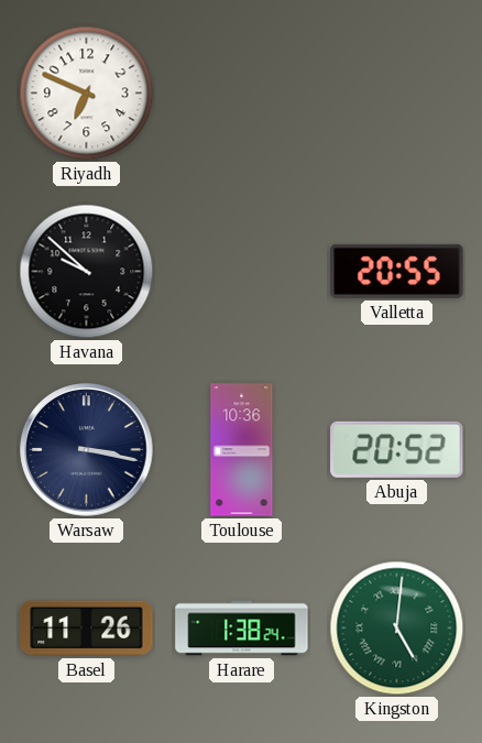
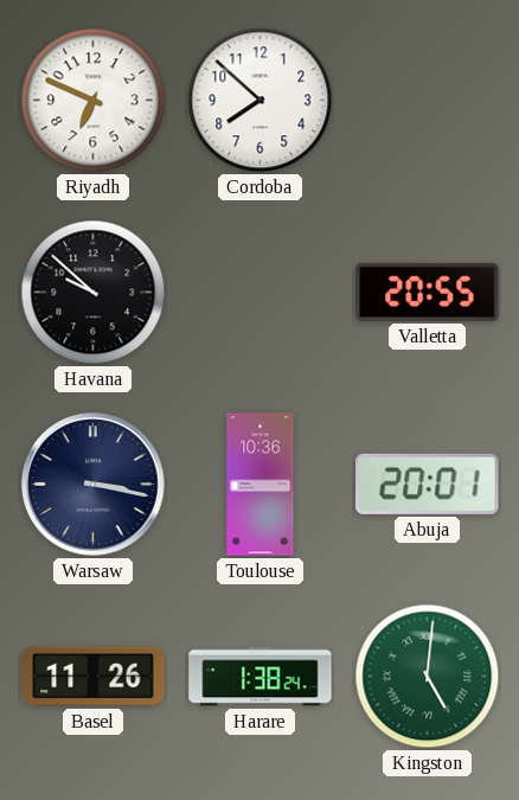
Cordoba: none -> 7:52 (261, 101)
Abuja: 20:52 -> 20:01 (428, 484)
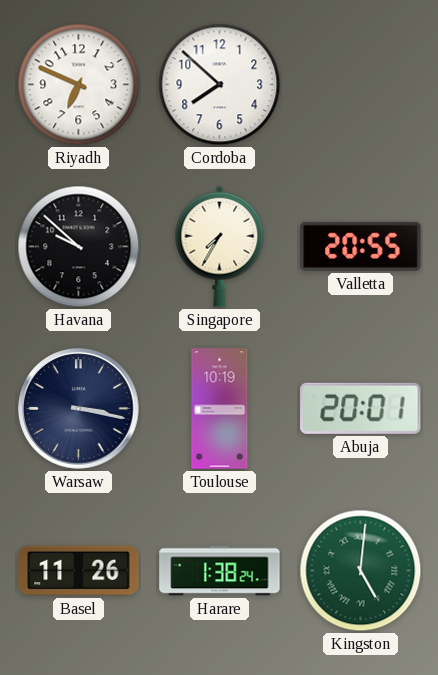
Singapore: none -> 7:35 (220, 246)
Toulouse: 10:36 -> 10:19 (220, 409)
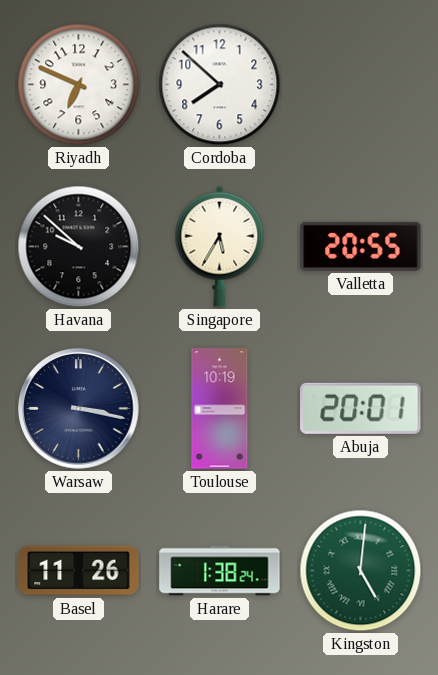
Singapore: 7:35 -> 5:35 (220, 246)
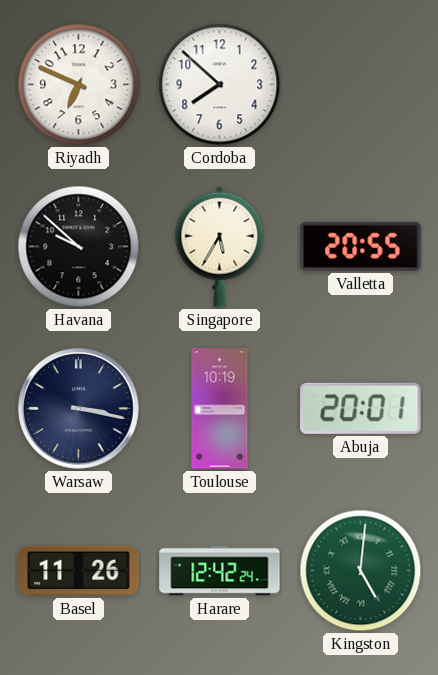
Harare: 1:38 -> 12:42 (220, 571)
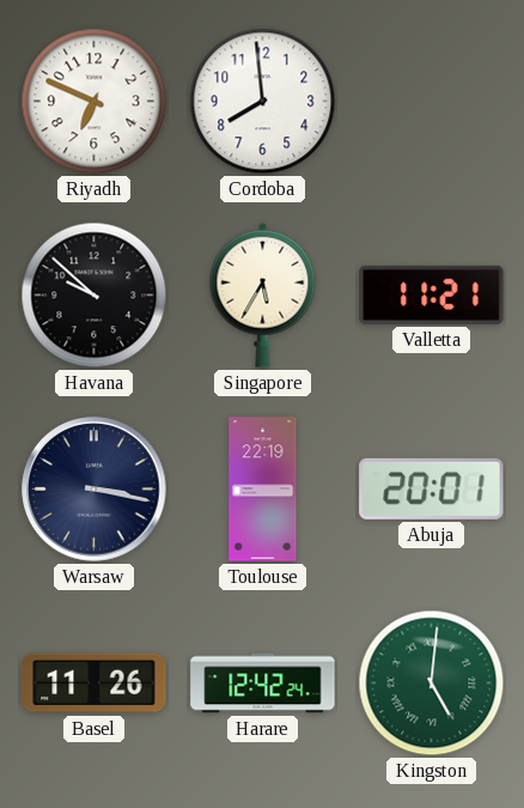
Cordoba: 7:52 -> 7:59 (263, 102)
Valletta: 20:55 -> 11:21 (432, 294)
Toulouse: 10:19 -> 22:19 (263, 490)
